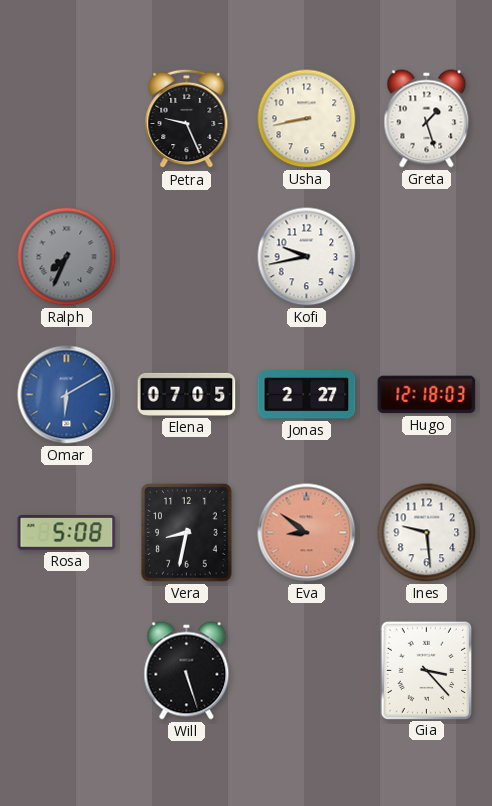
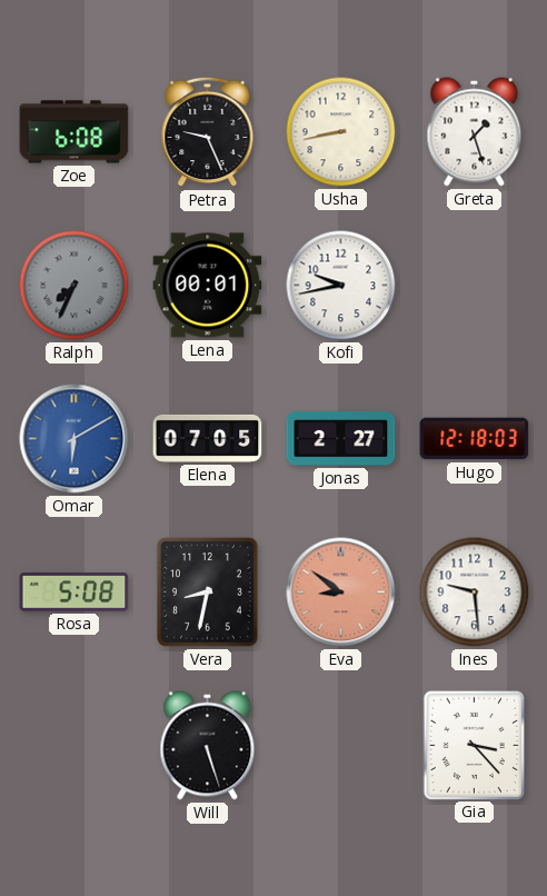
Zoe: none -> 6:08 (74, 132)
Lena: none -> 00:01 (208, 286)
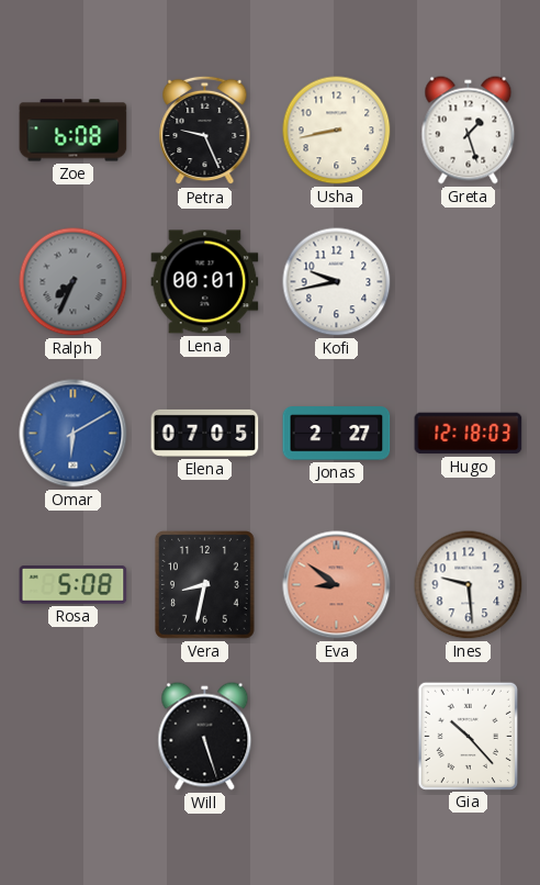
Gia: 3:23 -> 10:23 (468, 736)
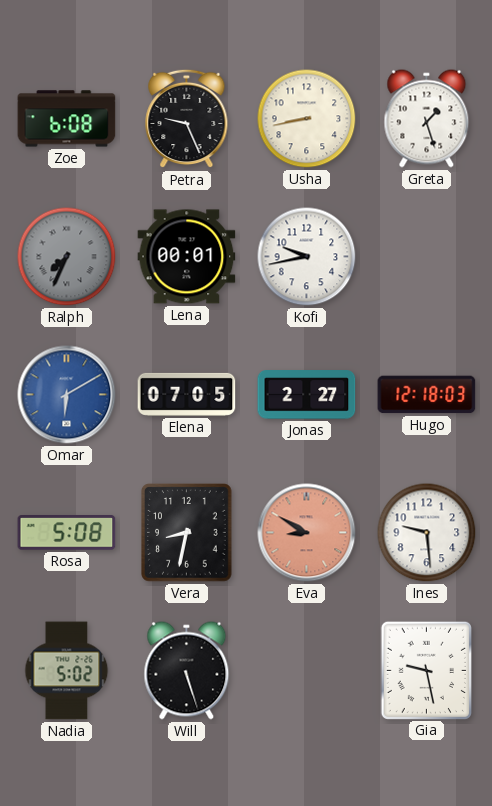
Eva: 8:51 -> 8:50 (307, 533)
Nadia: none -> 5:02 (67, 671)
Gia: 10:23 -> 9:28 (426, 670)
